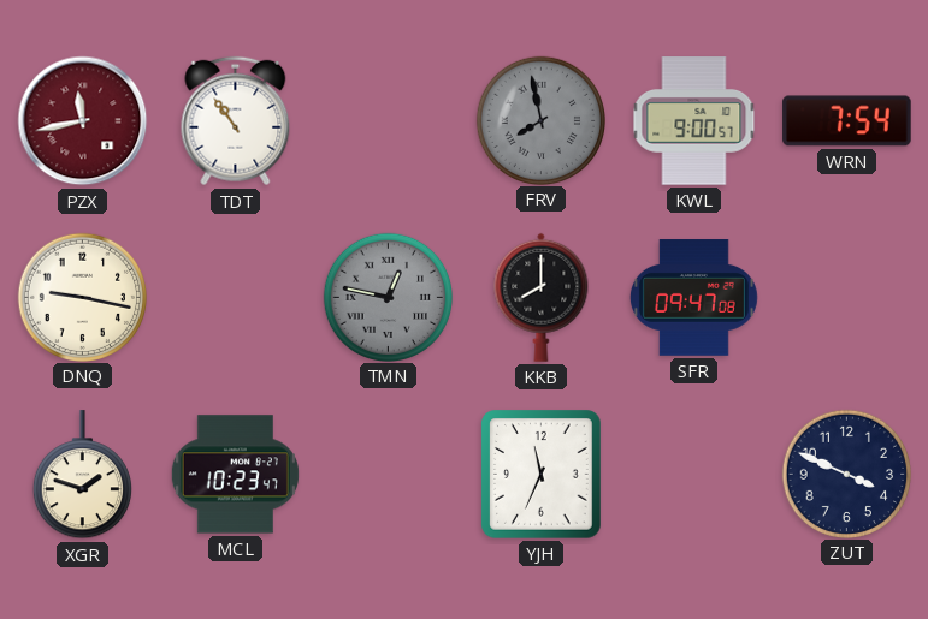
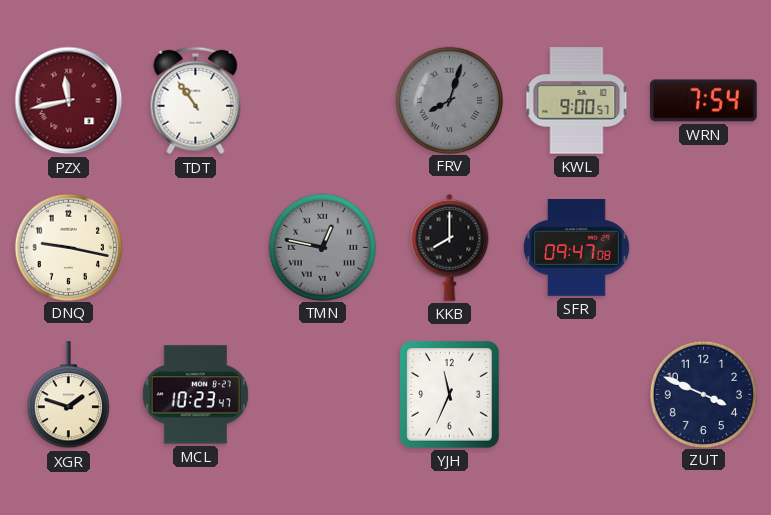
FRV: 7:58 -> 8:03 (449, 100)
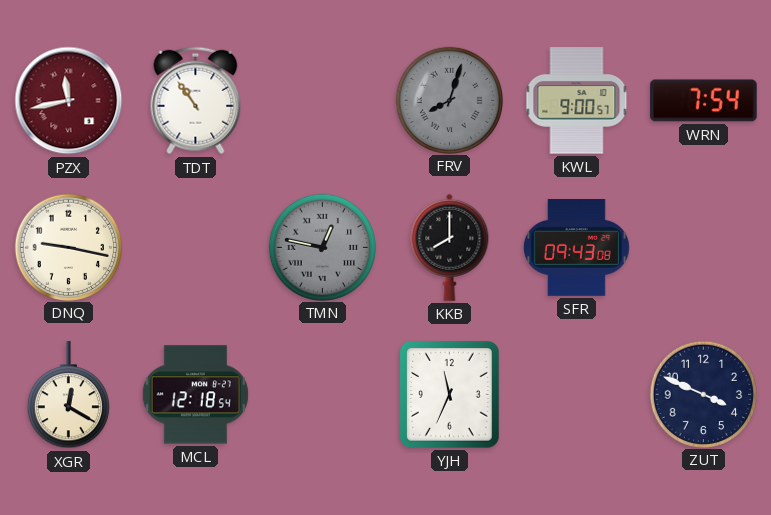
SFR: 09:47 -> 09:43 (576, 248)
XGR: 1:48 -> 12:20 (68, 395)
MCL: 10:23 -> 12:18 (195, 395)
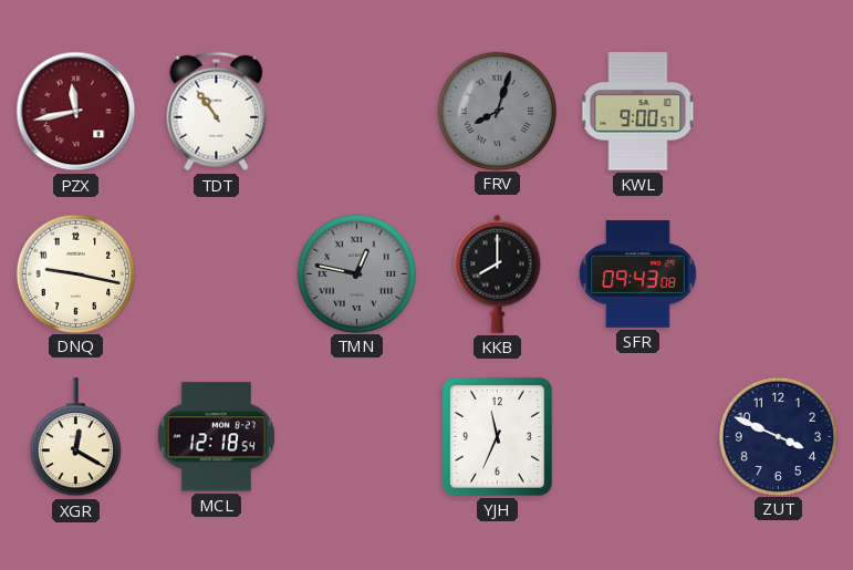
WRN: 7:54 -> none (704, 101)
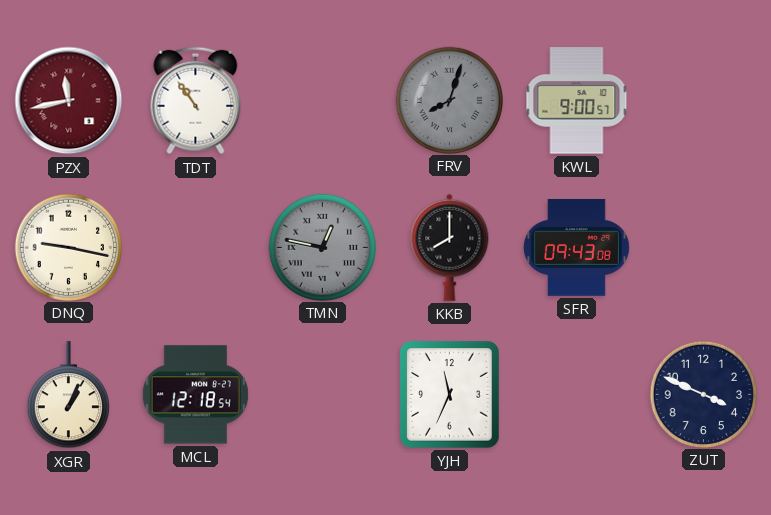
XGR: 12:20 -> 1:04 (68, 395)
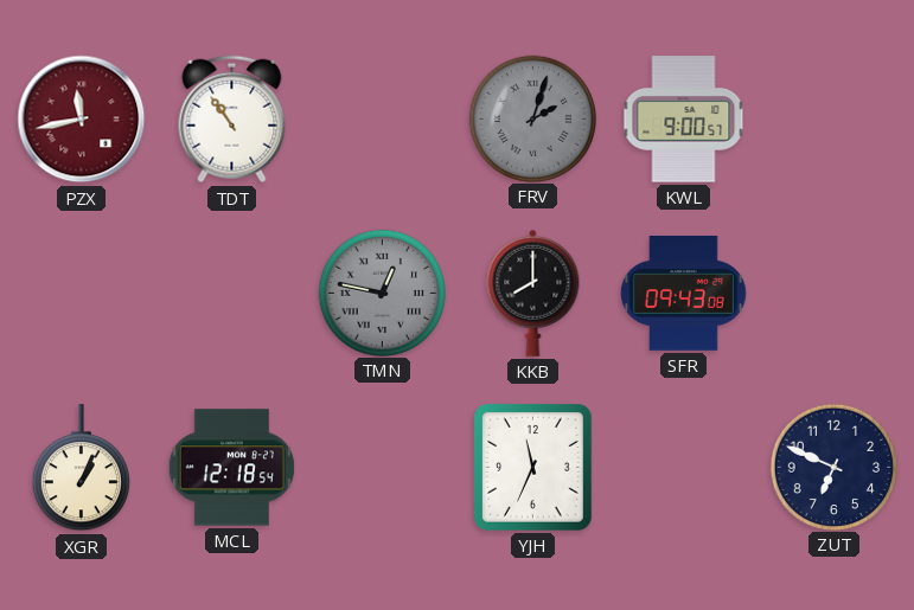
FRV: 8:03 -> 2:03 (532, 118)
DNQ: 9:17 -> none (68, 247)
ZUT: 3:49 -> 6:49 (833, 467)
